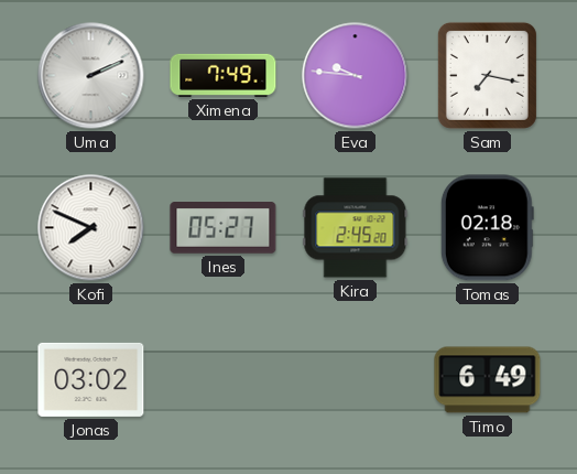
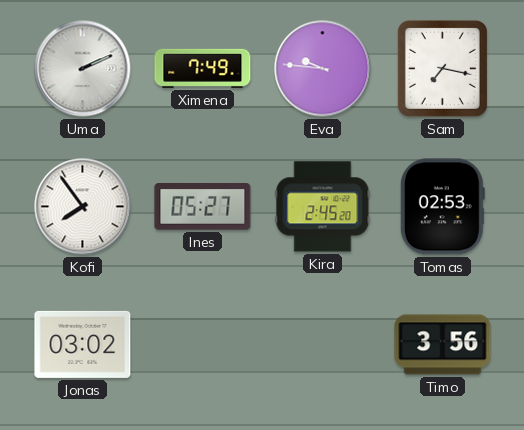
Kofi: 7:49 -> 7:54 (83, 207)
Tomas: 02:18 -> 02:53 (442, 207)
Timo: 6:49 -> 3:56 (443, 345)
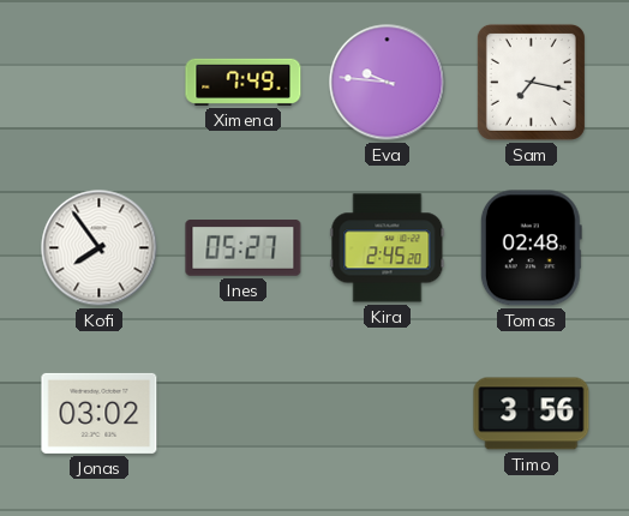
Uma: 2:11 -> none (83, 69)
Tomas: 02:53 -> 02:48 (531, 248)
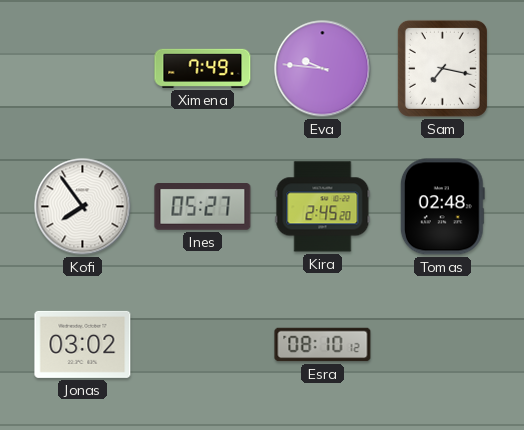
Esra: none -> 08:10 (323, 345)
Timo: 3:56 -> none (532, 414)
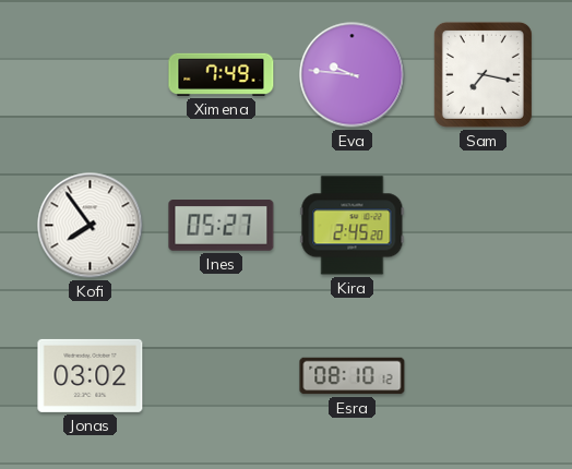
Tomas: 02:48 -> none (442, 207)
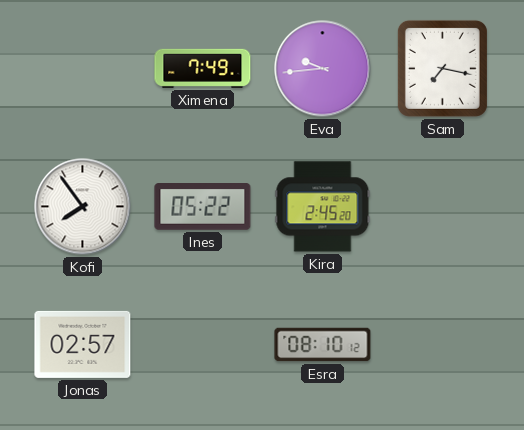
Eva: 9:46 -> 9:44 (323, 69)
Ines: 05:27 -> 05:22 (203, 207)
Jonas: 03:02 -> 02:57 (83, 344)
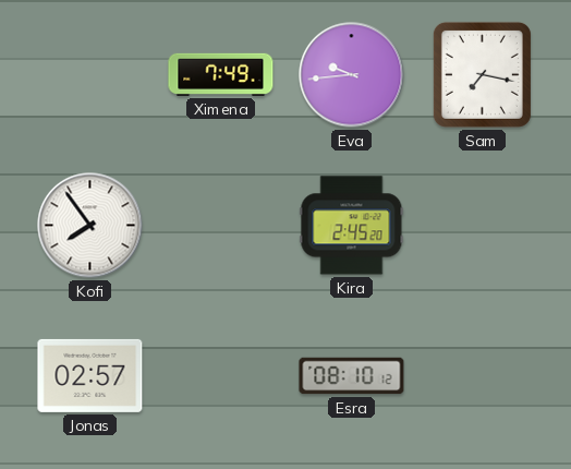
Ines: 05:22 -> none (203, 207)
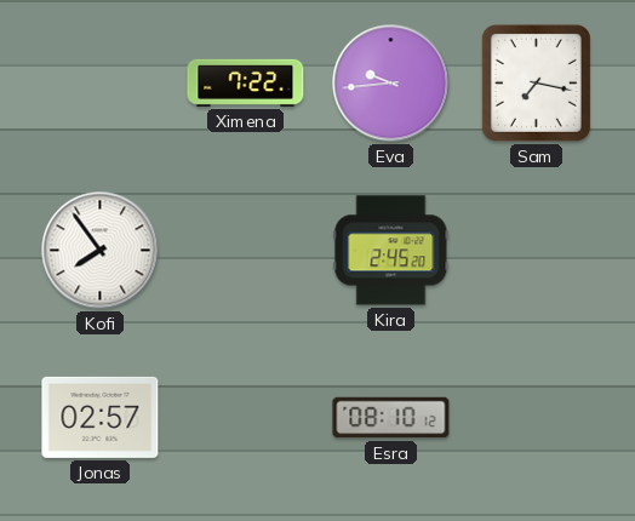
Ximena: 7:49 -> 7:22 (246, 82)
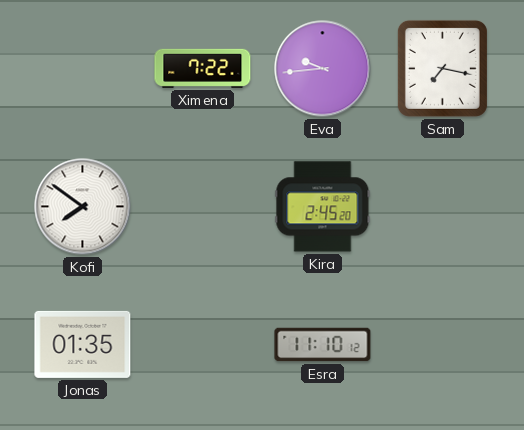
Kofi: 7:54 -> 7:51 (83, 207)
Jonas: 02:57 -> 01:35 (83, 344)
Esra: 08:10 -> 11:10 (323, 345)
